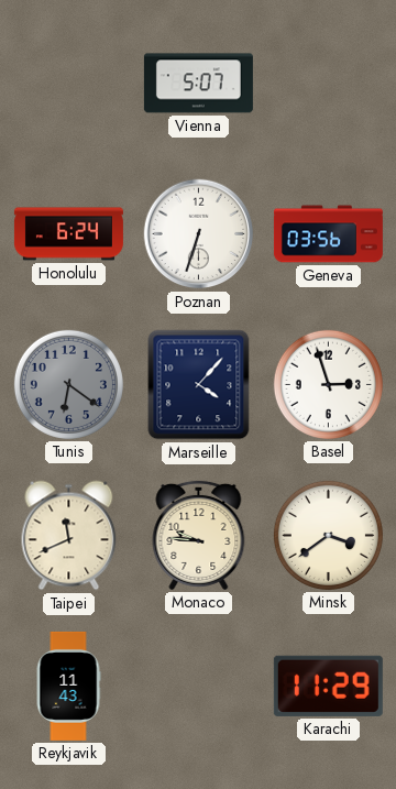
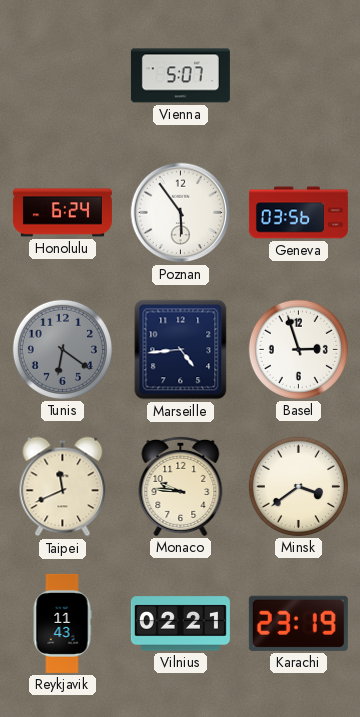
Poznan: 6:33 -> 5:54 (181, 213)
Marseille: 4:07 -> 4:44 (181, 350)
Vilnius: none -> 02:21 (180, 624)
Karachi: 11:29 -> 23:19 (298, 623)
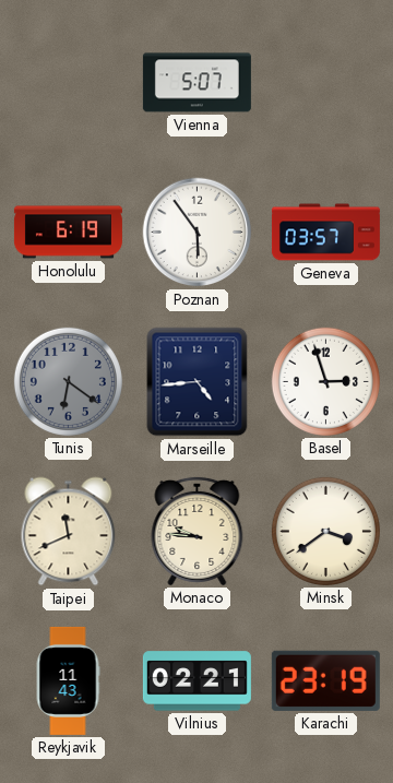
Honolulu: 6:24 -> 6:19 (68, 233)
Geneva: 03:56 -> 03:57 (325, 233)
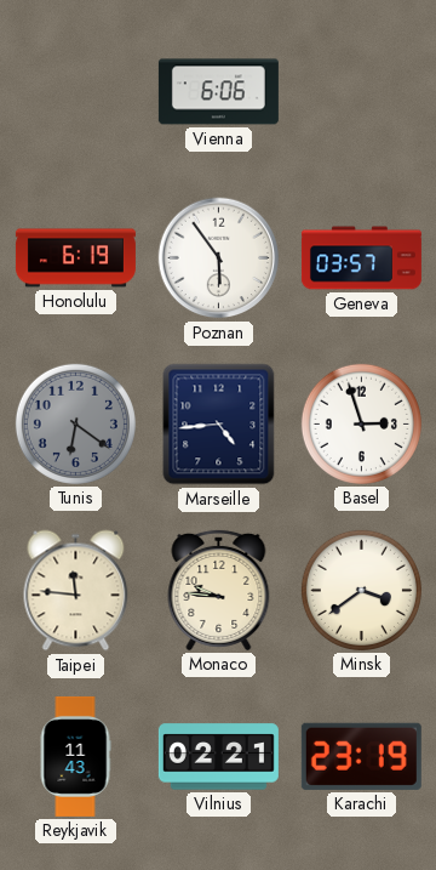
Vienna: 5:07 -> 6:06 (218, 92)
Taipei: 11:41 -> 11:46 (76, 591)
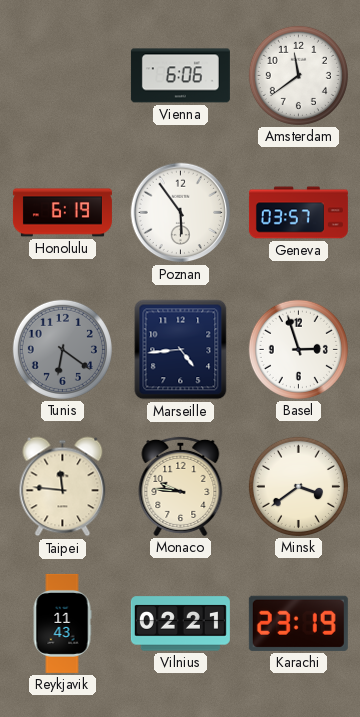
Amsterdam: none -> 11:39 (298, 75)
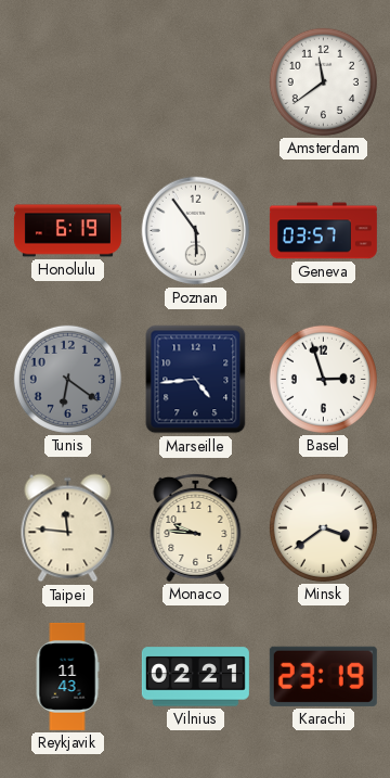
Vienna: 6:06 -> none (180, 76)
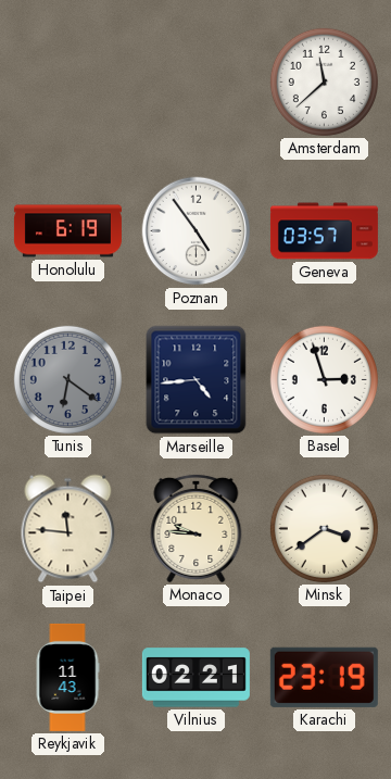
Amsterdam: 11:39 -> 11:38 (324, 81)
Poznan: 5:54 -> 4:54 (197, 231)
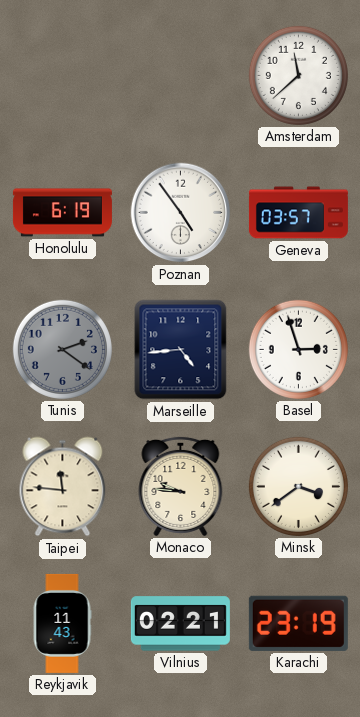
Tunis: 6:21 -> 2:21 (62, 349)
